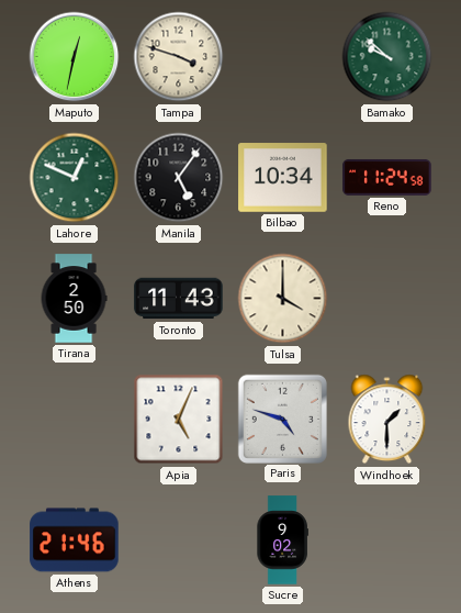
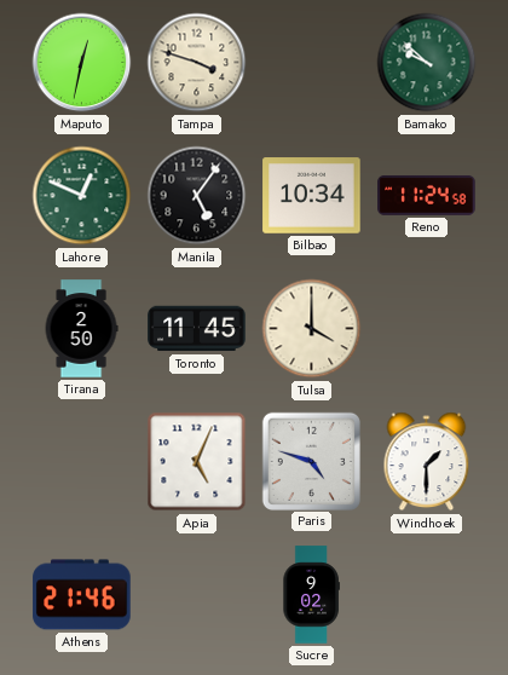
Toronto: 11:43 -> 11:45 (197, 329)
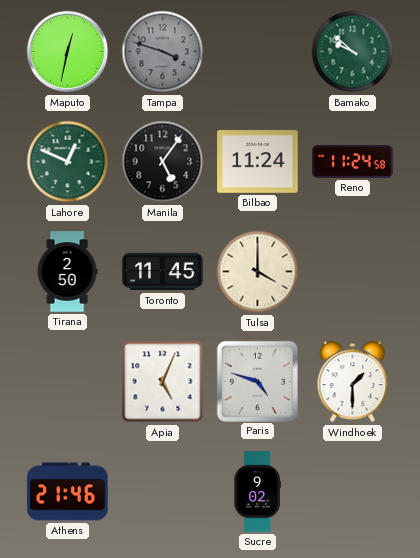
Tampa dial: cream -> grey (163, 52)
Bilbao: 10:34 -> 11:24 (258, 162)
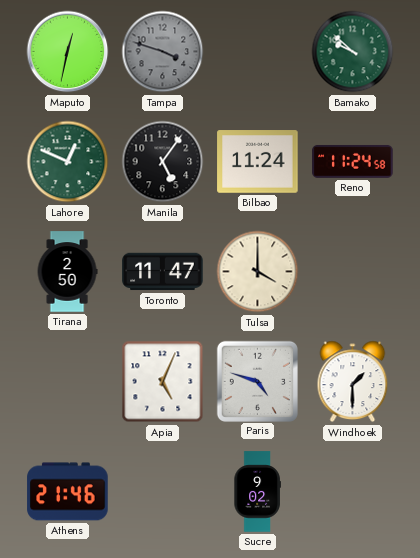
Toronto: 11:45 -> 11:47 (163, 272)
